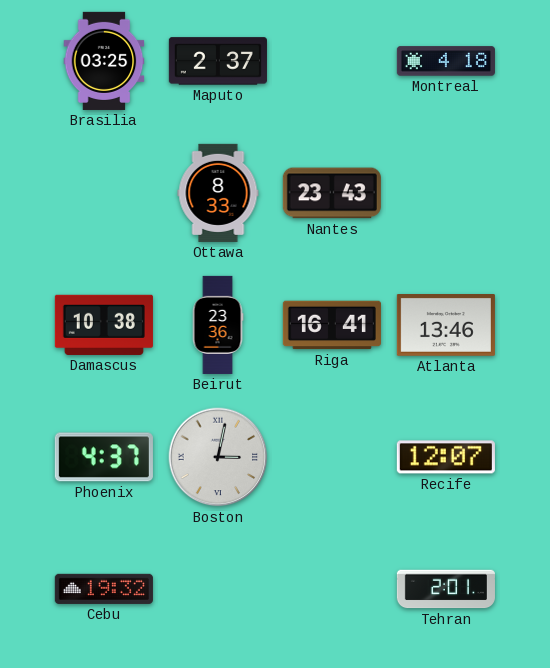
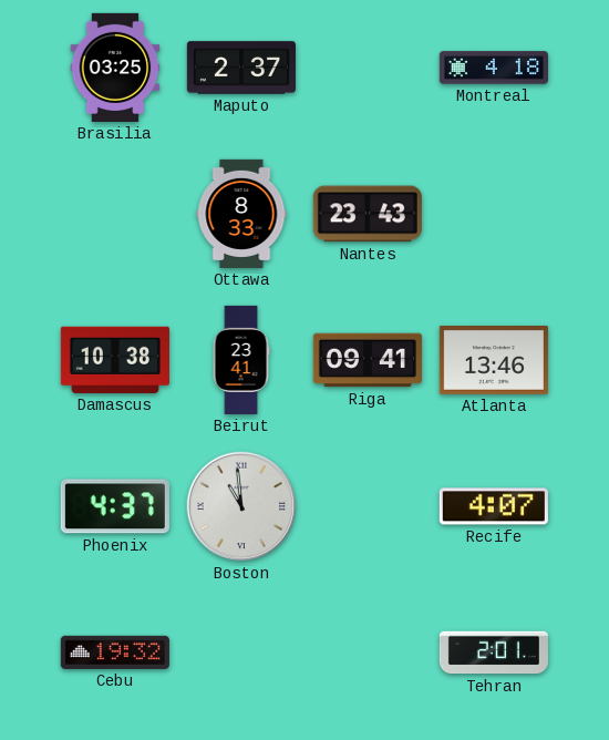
Beirut: 23:36 -> 23:41 (241, 360)
Riga: 16:41 -> 09:41 (368, 360)
Boston: 3:02 -> 10:59 (241, 506)
Recife: 12:07 -> 4:07 (494, 506)
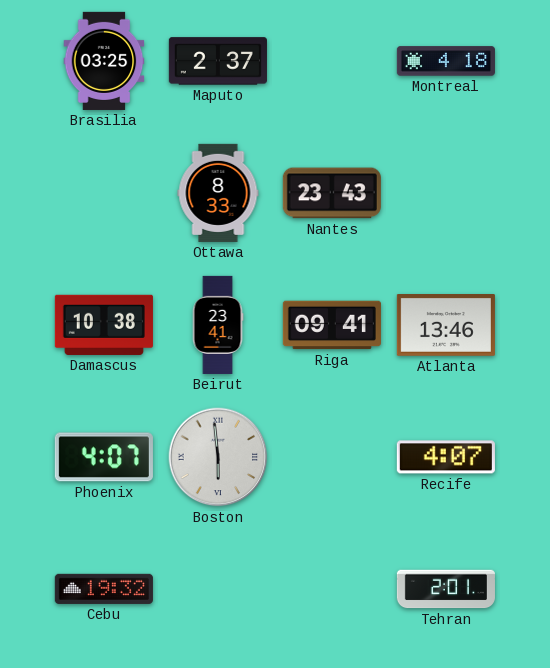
Phoenix: 4:37 -> 4:07 (104, 457)
Boston: 10:59 -> 5:59 (218, 457)
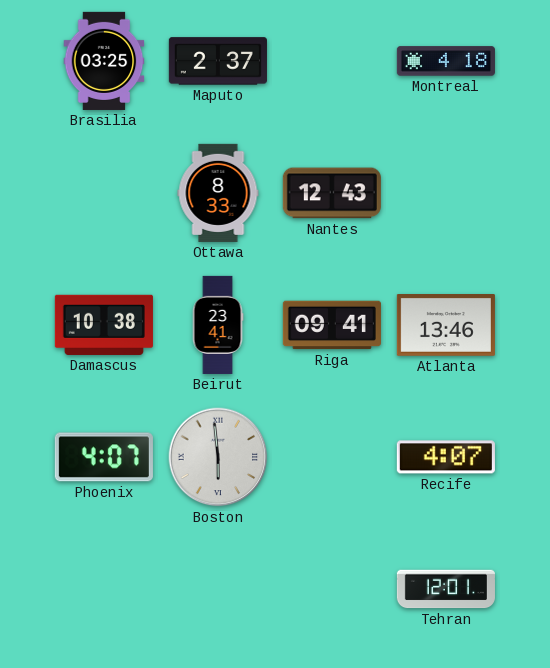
Nantes: 23:43 -> 12:43 (332, 193)
Cebu: 19:32 -> none (104, 589)
Tehran: 2:01 -> 12:01 (446, 589)
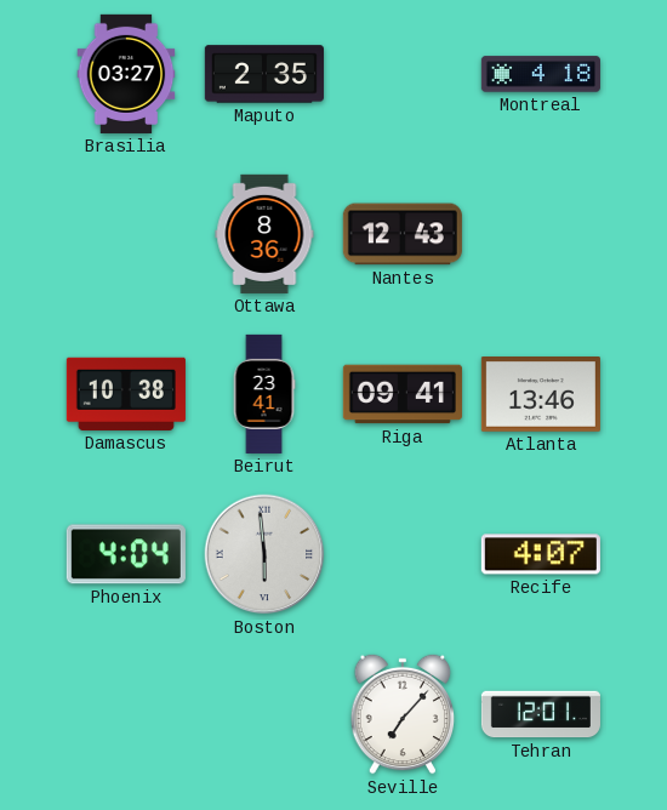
Brasilia: 03:25 -> 03:27 (126, 74)
Maputo: 2:37 -> 2:35 (264, 74)
Ottawa: 8:33 -> 8:36 (264, 234)
Phoenix: 4:07 -> 4:04 (126, 554)
Seville: none -> 7:07 (403, 714)
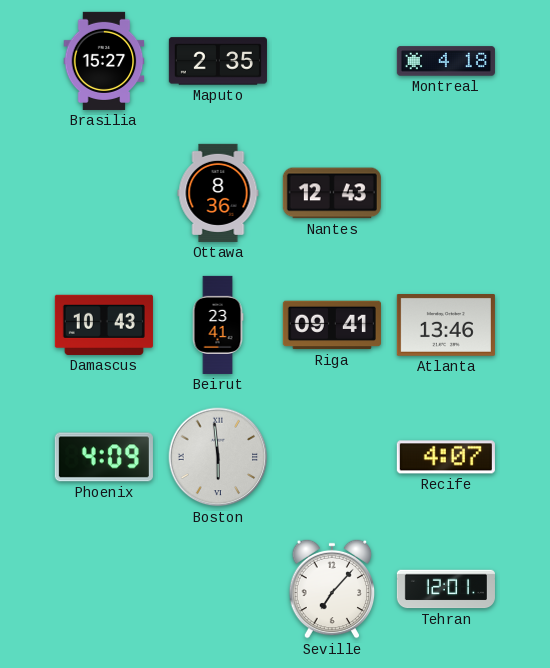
Brasilia: 03:27 -> 15:27 (104, 61)
Damascus: 10:38 -> 10:43 (104, 325)
Phoenix: 4:04 -> 4:09 (104, 457)
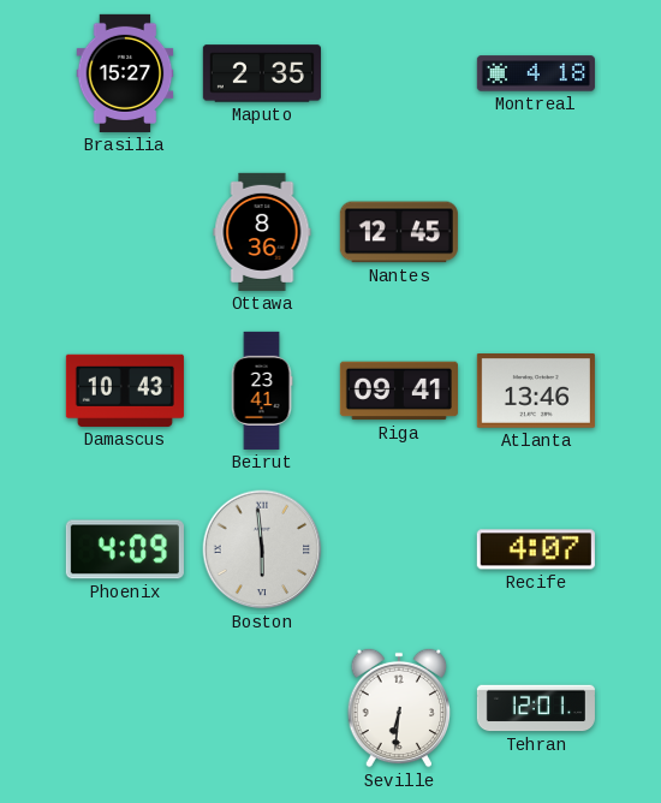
Nantes: 12:43 -> 12:45 (399, 232)
Seville: 7:07 -> 6:31 (399, 708)
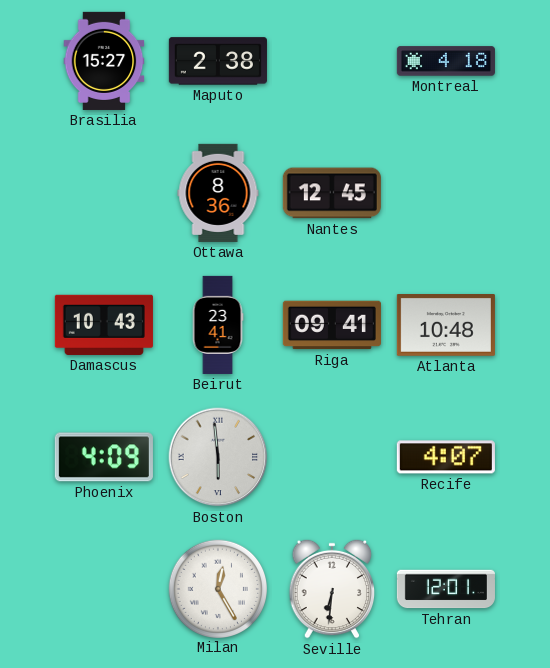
Maputo: 2:35 -> 2:38 (218, 61)
Atlanta: 13:46 -> 10:48 (446, 326)
Milan: none -> 12:25 (217, 588)
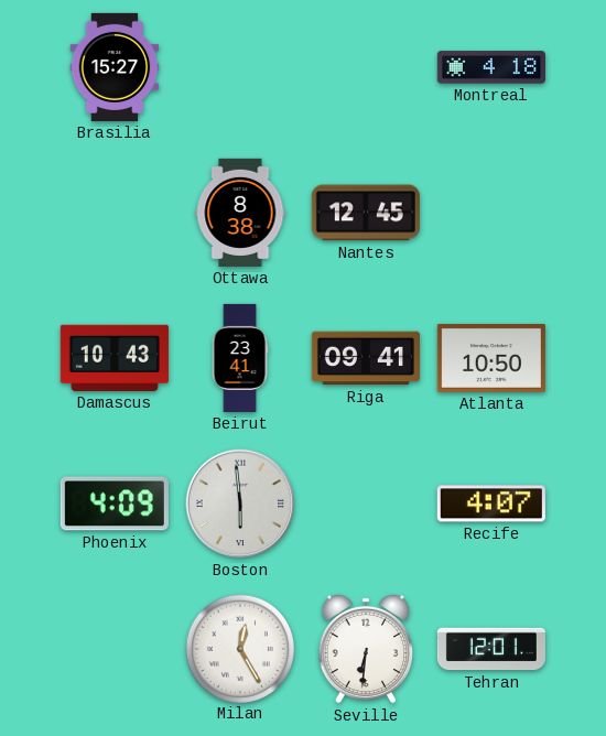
Maputo: 2:38 -> none (218, 61)
Ottawa: 8:36 -> 8:38 (240, 213)
Atlanta: 10:48 -> 10:50 (491, 359)
